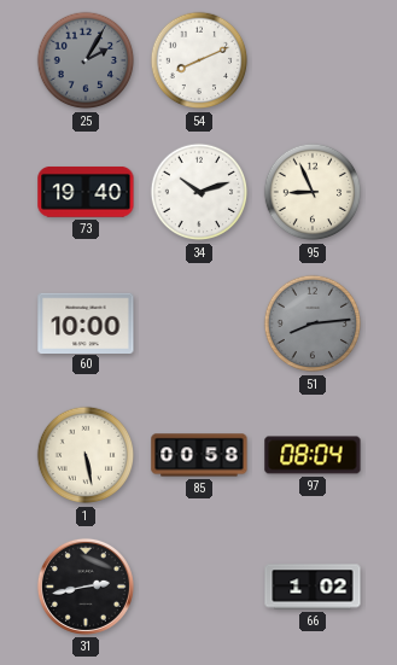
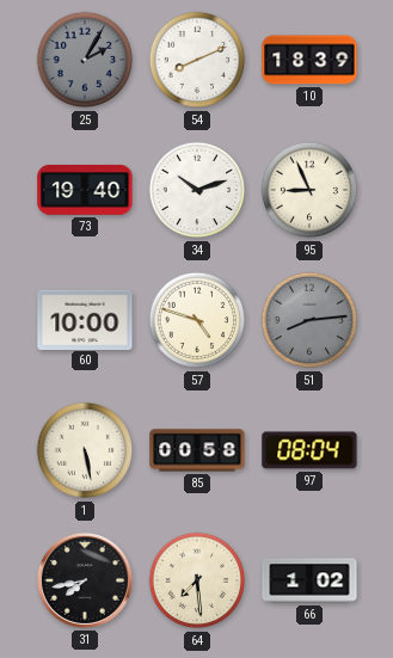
10: none -> 18:39 (309, 60)
57: none -> 4:48 (197, 320)
31: 2:43 -> 7:43 (85, 580)
64: none -> 7:29 (197, 580)
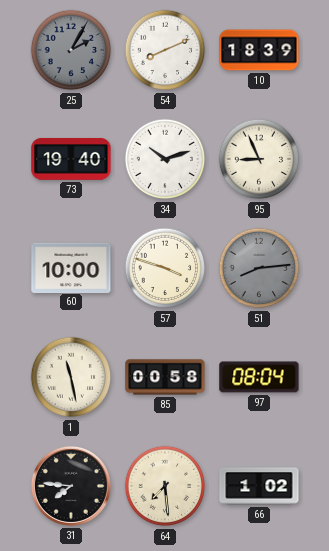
57: 4:48 -> 3:48 (165, 268)
1: 5:28 -> 11:28 (71, 377)
31: 7:43 -> 7:46 (71, 486)
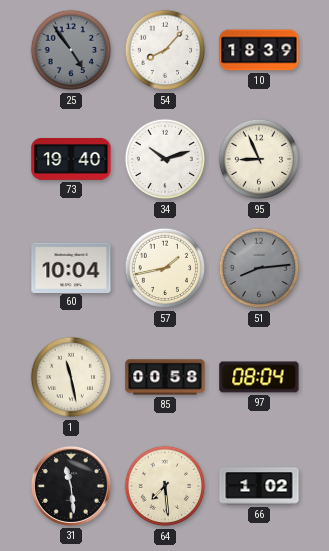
25: 2:05 -> 4:54 (71, 50)
54: 8:11 -> 8:07 (165, 50)
60: 10:00 -> 10:04 (71, 267)
57: 3:48 -> 1:43 (165, 268)
31: 7:46 -> 11:29 (71, 486)
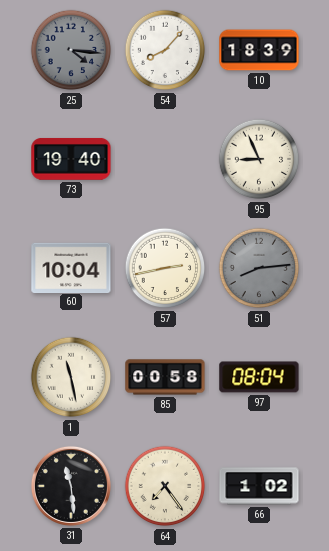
25: 4:54 -> 4:16 (71, 50)
34: 10:12 -> none (165, 159)
57: 1:43 -> 2:43 (165, 268)
64: 7:29 -> 7:24 (165, 486)
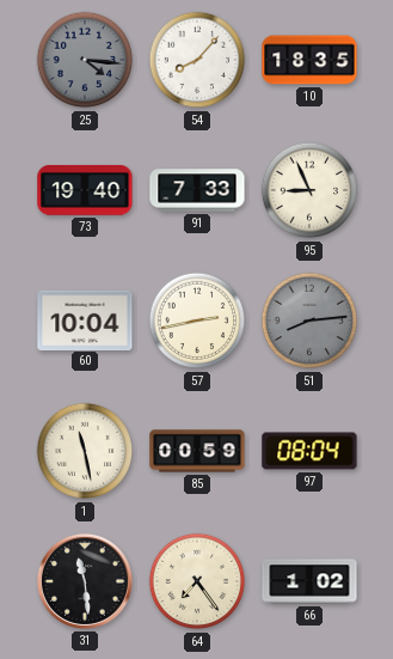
10: 18:39 -> 18:35 (309, 60)
91: none -> 7:33 (197, 190)
85: 00:58 -> 00:59 (197, 451)
